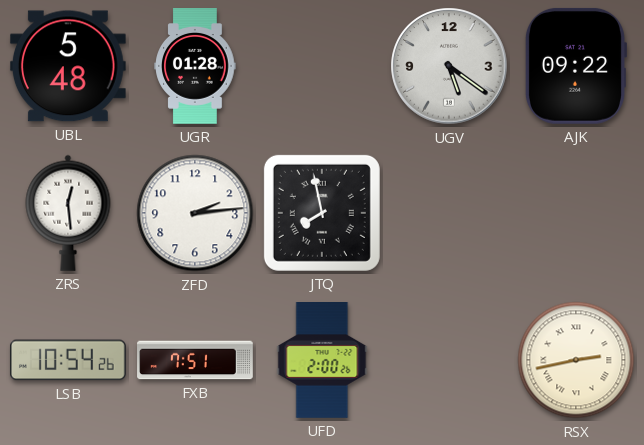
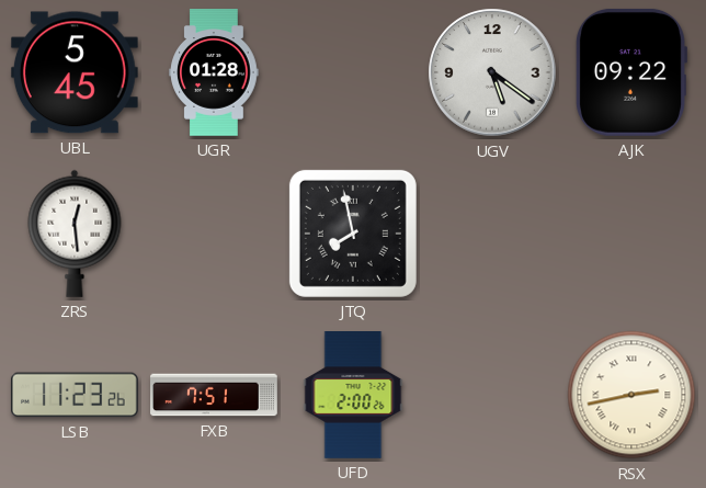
UBL: 5:48 -> 5:45 (75, 72)
ZFD: 2:14 -> none (195, 213)
LSB: 10:54 -> 11:23 (75, 395)
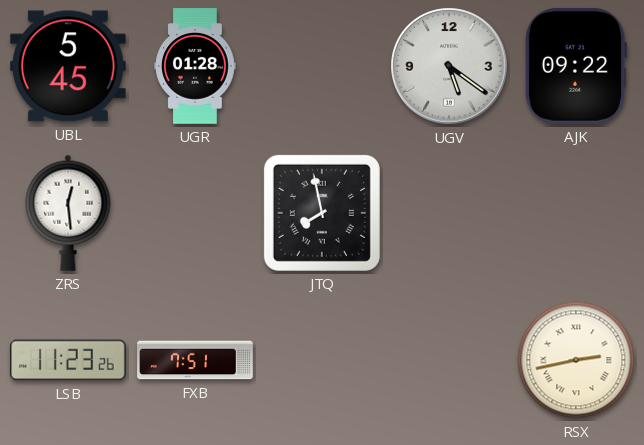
UFD: 2:00 -> none (353, 396)
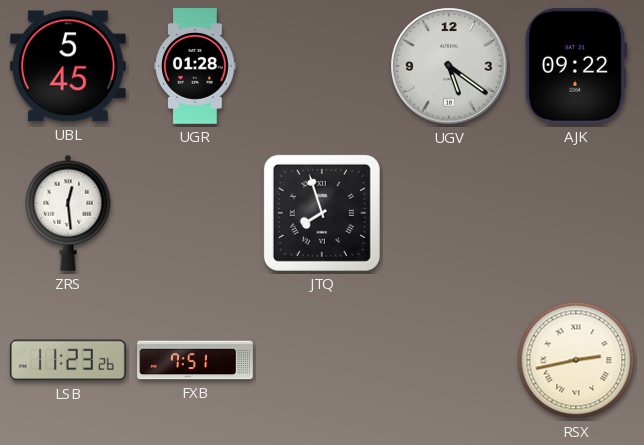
JTQ: 7:58 -> 7:57 (322, 213)
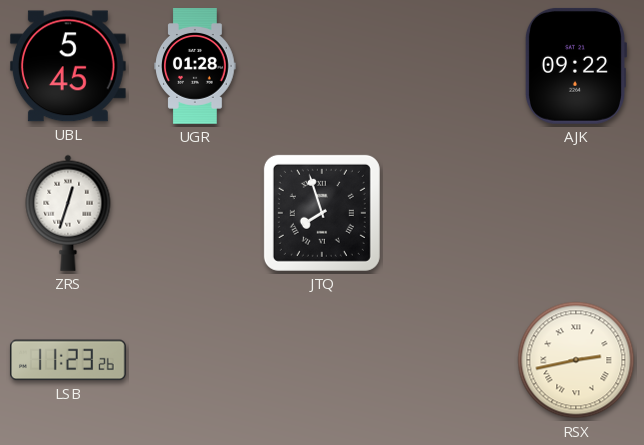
UGV: 5:21 -> none (449, 66)
ZRS: 12:29 -> 12:33 (68, 213)
FXB: 7:51 -> none (195, 360)
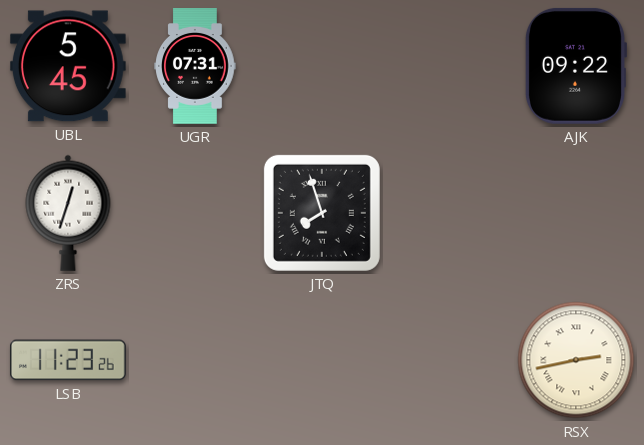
UGR: 01:28 -> 07:31 (195, 66)
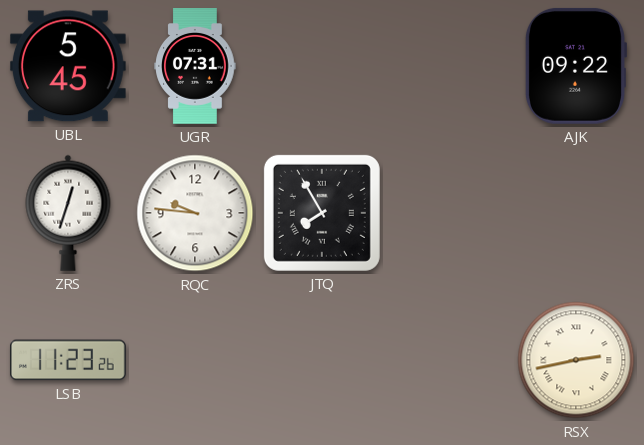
RQC: none -> 9:46 (195, 213)
JTQ: 7:57 -> 7:55 (322, 213)
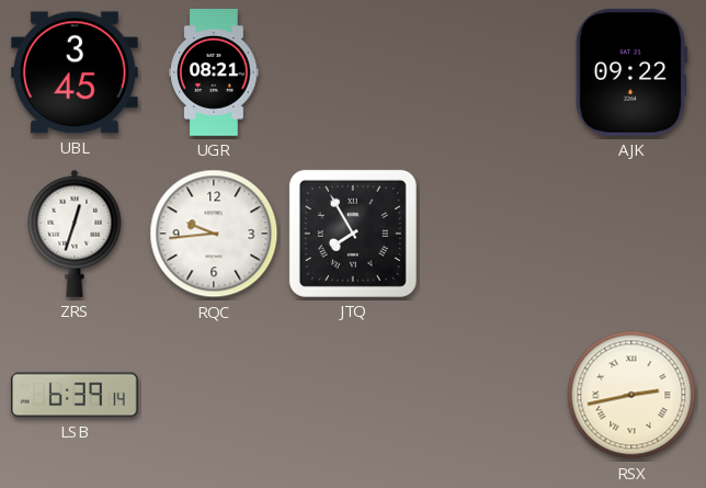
UBL: 5:45 -> 3:45 (75, 72)
UGR: 07:31 -> 08:21 (214, 72)
RQC: 9:46 -> 9:44 (214, 234)
LSB: 11:23 -> 6:39 (75, 395)
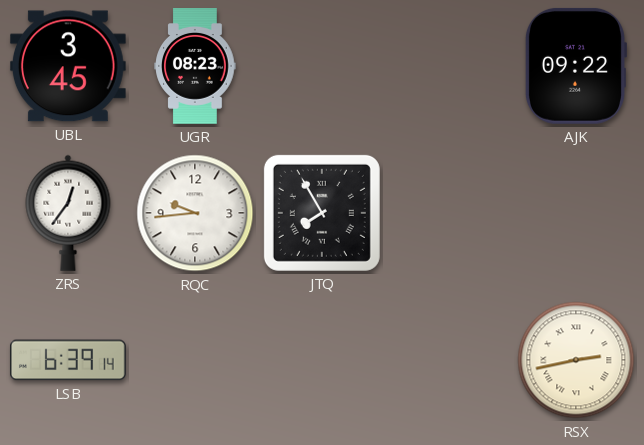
UGR: 08:21 -> 08:23 (195, 66)
ZRS: 12:33 -> 12:36 (68, 213)
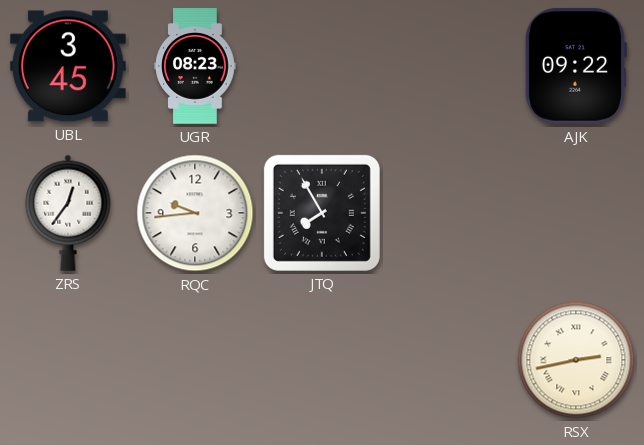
LSB: 6:39 -> none (68, 360)
